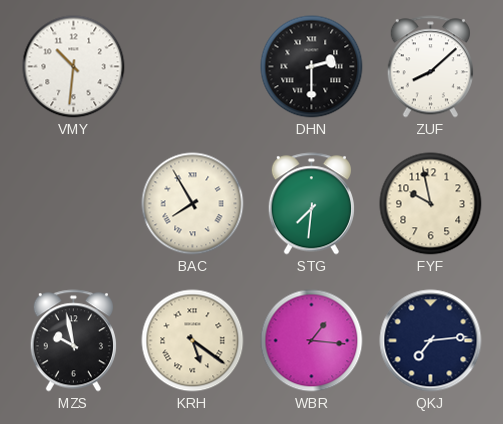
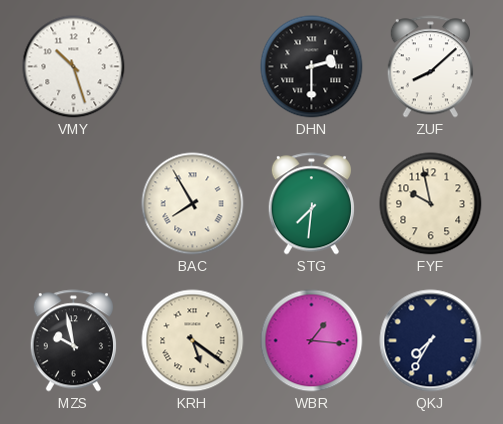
VMY: 10:31 -> 10:27 (74, 67)
QKJ: 7:14 -> 7:35 (431, 341)
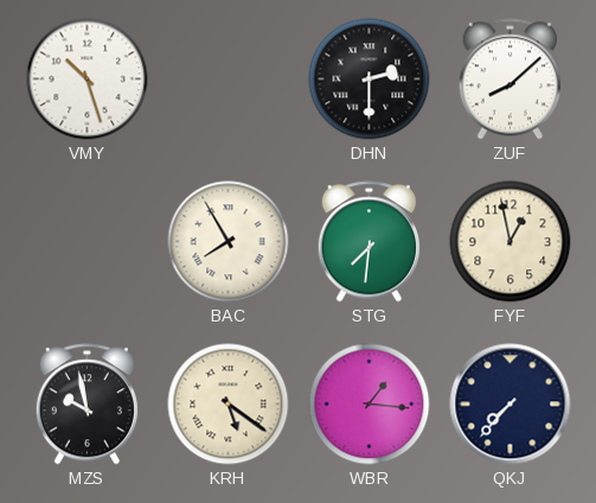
FYF: 9:58 -> 12:58 (511, 242)
QKJ: 7:35 -> 7:37 (511, 405)
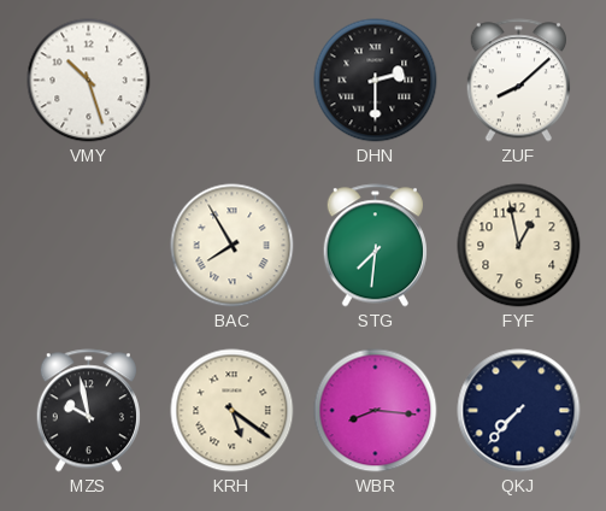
WBR: 1:16 -> 8:16 (376, 411)
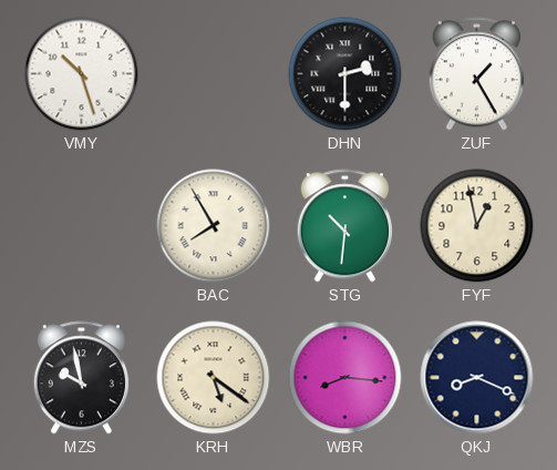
ZUF: 8:08 -> 1:25 (476, 74)
STG: 7:31 -> 10:31 (344, 226)
QKJ: 7:37 -> 8:19 (477, 378)
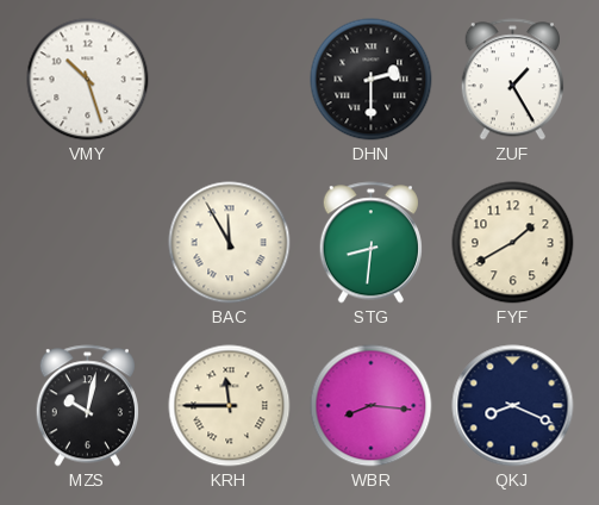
BAC: 7:55 -> 11:55 (230, 243)
STG: 10:31 -> 8:31 (370, 243)
FYF: 12:58 -> 1:40 (513, 243)
MZS: 9:58 -> 10:02 (87, 406)
KRH: 5:21 -> 11:45 (230, 406)
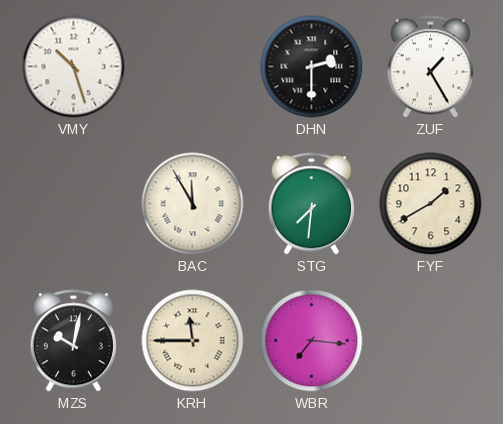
STG: 8:31 -> 7:31 (311, 204)
WBR: 8:16 -> 7:16 (312, 341)
QKJ: 8:19 -> none (513, 406)
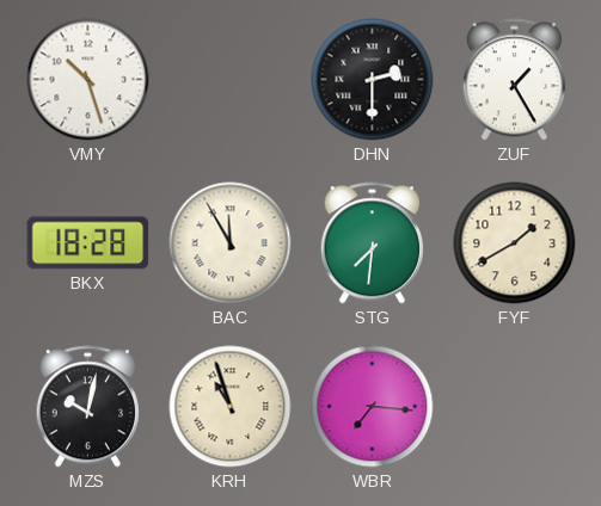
BKX: none -> 18:28 (88, 243)
KRH: 11:45 -> 10:57 (231, 407)
